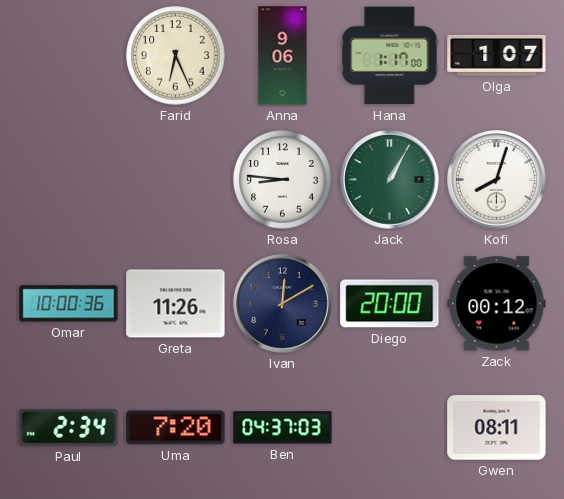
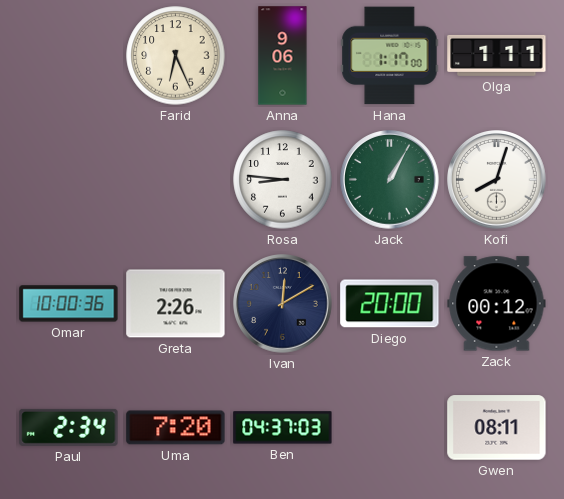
Olga: 1:07 -> 1:11 (497, 55)
Greta: 11:26 -> 2:26 (176, 304)
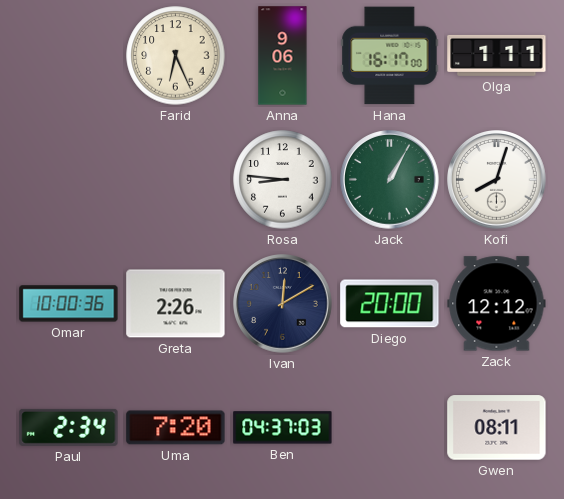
Hana: 1:17 -> 16:17 (390, 56)
Zack: 00:12 -> 12:12 (497, 304)
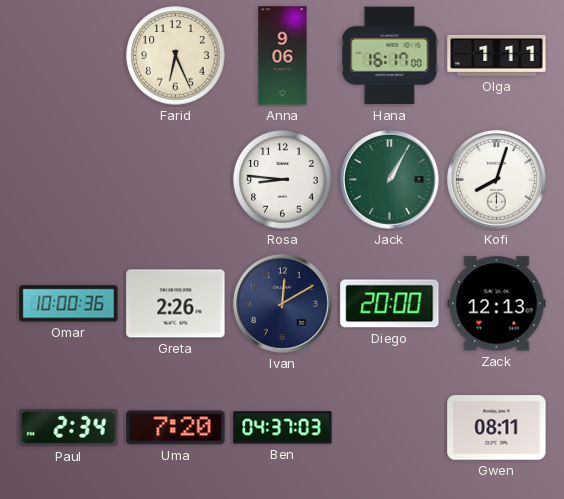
Zack: 12:12 -> 12:13 (497, 304)
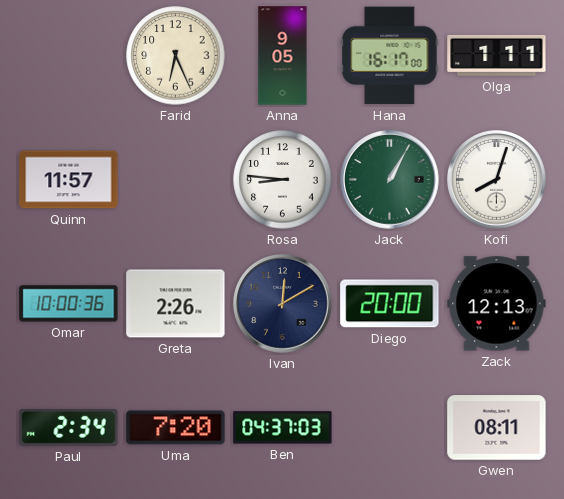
Anna: 9:06 -> 9:05 (283, 56)
Quinn: none -> 11:57 (69, 180)
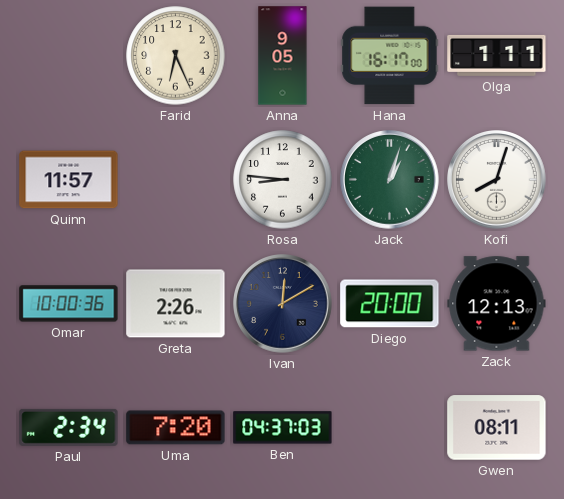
Jack: 1:05 -> 1:03 (390, 180)
